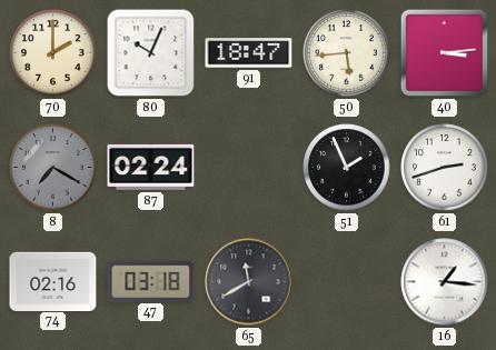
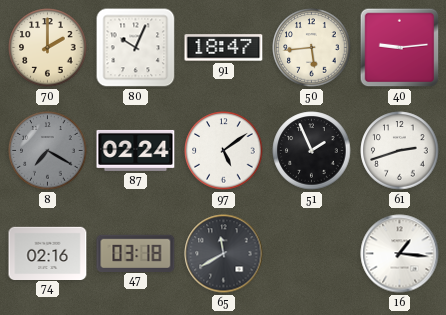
40: 3:14 -> 9:14 (400, 48)
97: none -> 5:09 (224, 151)
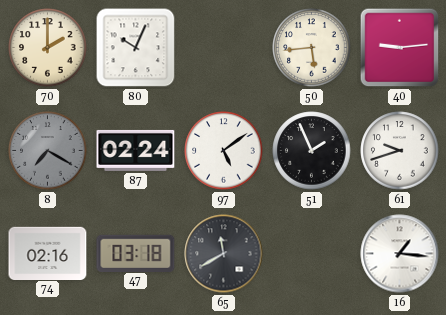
91: 18:47 -> none (224, 48)
61: 2:42 -> 9:42 (400, 151)
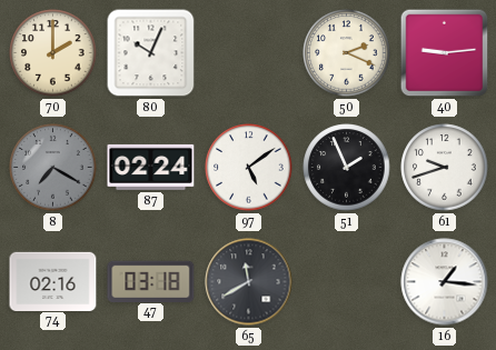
50: 5:44 -> 2:19 (347, 53)
